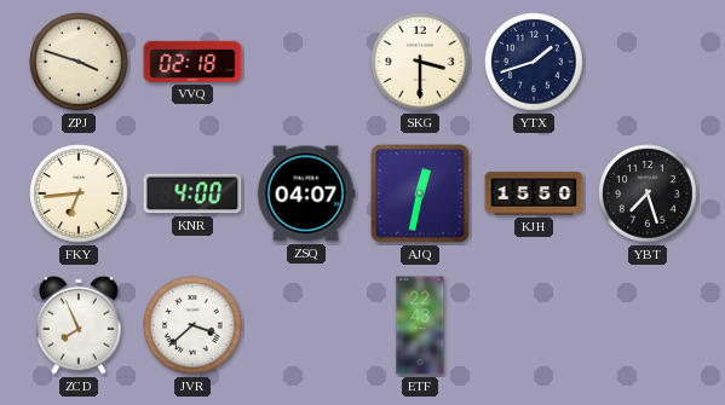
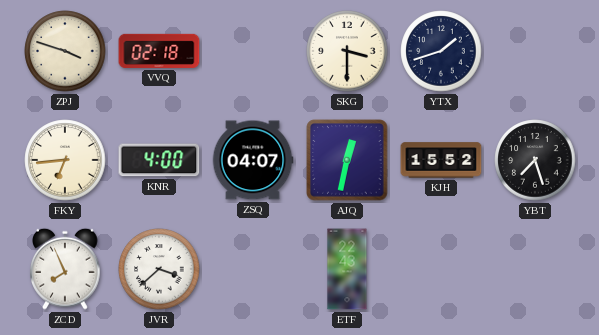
KJH: 15:50 -> 15:52 (441, 160)
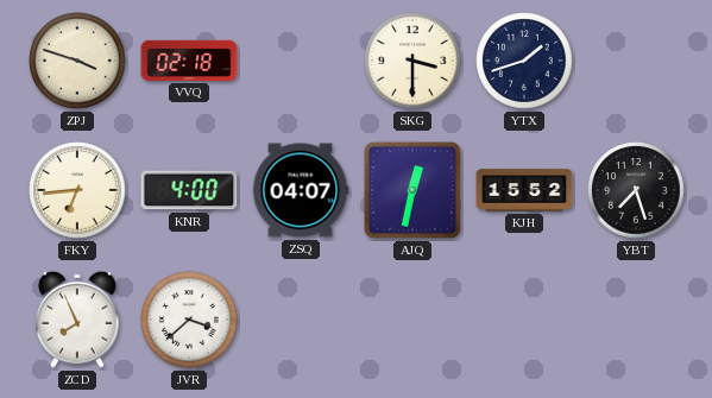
ETF: 22:43 -> none (347, 269)
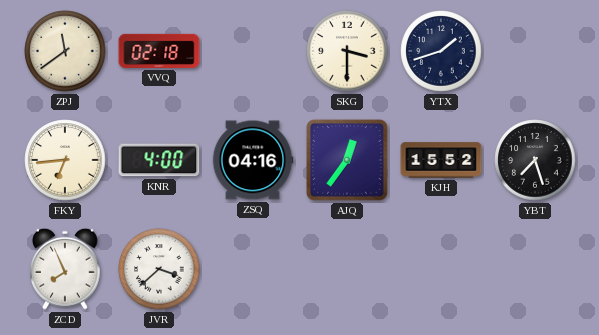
ZPJ: 3:48 -> 11:39 (65, 51)
ZSQ: 04:07 -> 04:16 (253, 160)
AJQ: 12:32 -> 12:36 (347, 160)
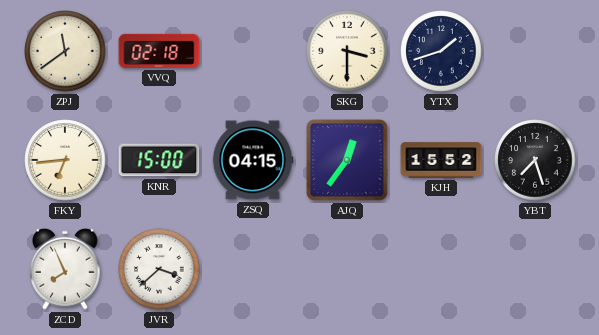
KNR: 4:00 -> 15:00 (159, 160)
ZSQ: 04:16 -> 04:15 (253, 160)
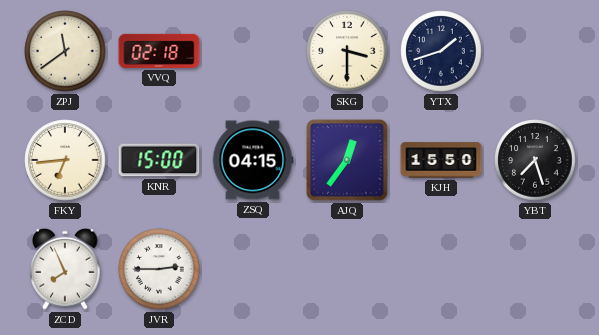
KJH: 15:52 -> 15:50 (441, 160)
JVR: 3:38 -> 2:45 (159, 269)
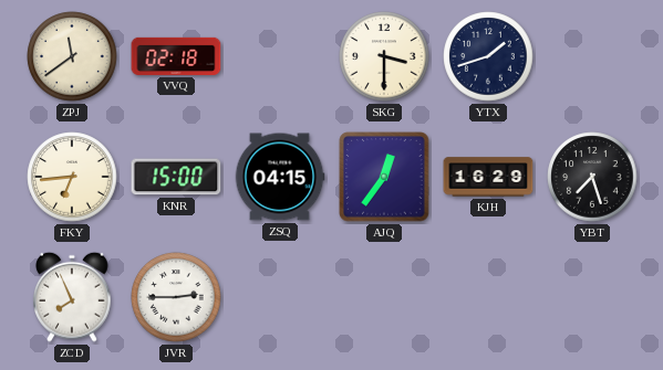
KJH: 15:50 -> 16:29 (488, 177)
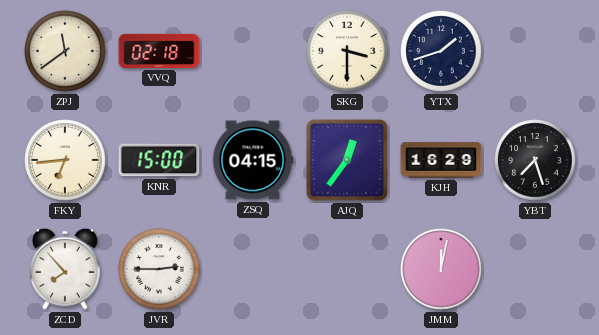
ZCD: 7:56 -> 7:53 (65, 269)
JMM: none -> 12:02 (441, 269)
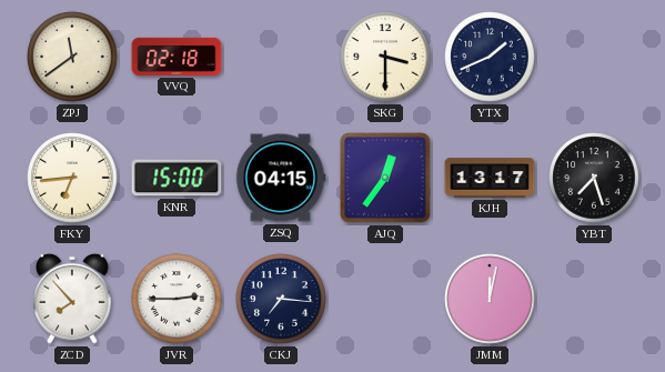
YTX: 1:42 -> 1:41 (490, 57)
KJH: 16:29 -> 13:17 (490, 178)
CKJ: none -> 7:16 (281, 299)
